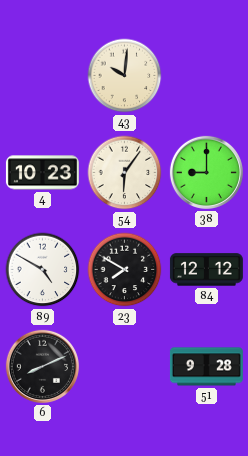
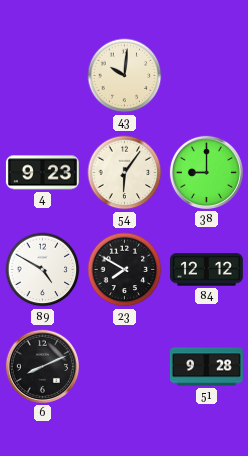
4: 10:23 -> 9:23 (42, 173)
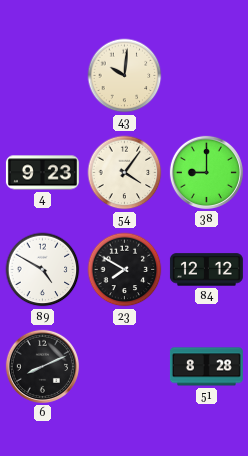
54: 6:06 -> 4:06 (125, 173)
51: 9:28 -> 8:28 (206, 367)
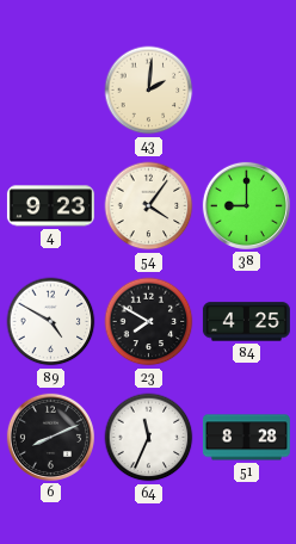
43: 10:01 -> 2:01 (149, 91)
84: 12:12 -> 4:25 (246, 322)
64: none -> 11:34 (149, 438)
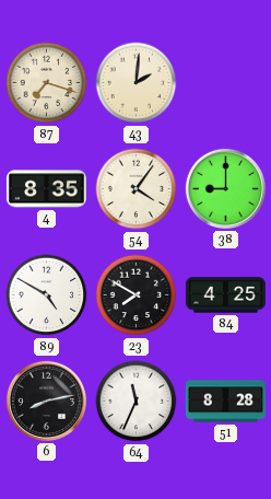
87: none -> 7:18 (47, 83)
4: 9:23 -> 8:35 (46, 189)
6: 8:11 -> 8:13 (46, 401)
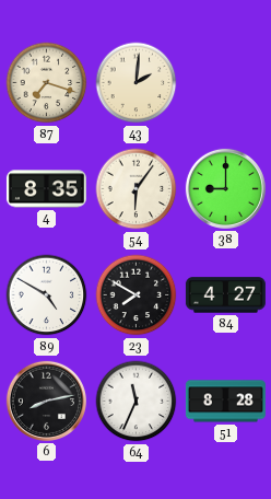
54: 4:06 -> 6:06 (137, 189)
84: 4:25 -> 4:27 (225, 295)
